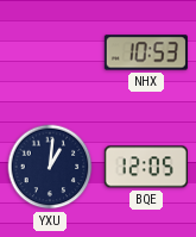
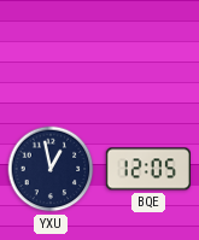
NHX: 10:53 -> none (146, 52)
YXU: 1:01 -> 12:58 (51, 169)
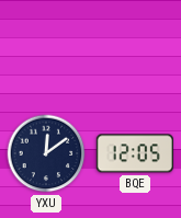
YXU: 12:58 -> 12:09 (46, 153)
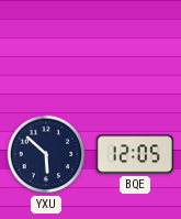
YXU: 12:09 -> 5:52 (46, 154)
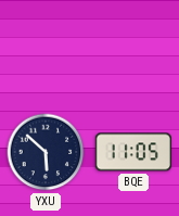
BQE: 12:05 -> 11:05 (133, 152)
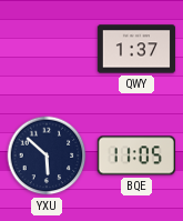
QWY: none -> 1:37 (136, 49)
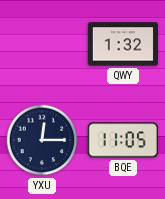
QWY: 1:37 -> 1:32 (123, 44)
YXU: 5:52 -> 12:15 (42, 140)
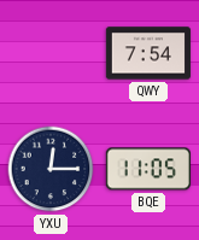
QWY: 1:32 -> 7:54 (148, 53)
